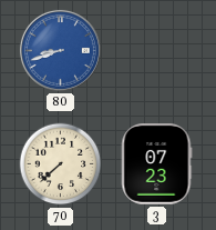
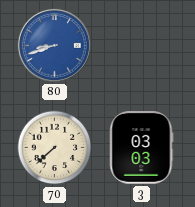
3: 07:23 -> 03:03 (142, 148)
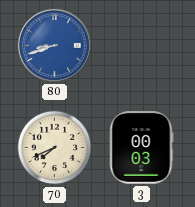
70: 7:38 -> 7:41 (55, 148)
3: 03:03 -> 00:03 (142, 148)
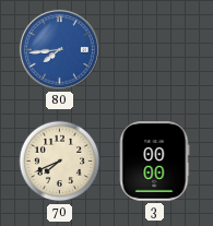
80: 8:42 -> 7:44 (59, 49)
3: 00:03 -> 00:00 (155, 162)
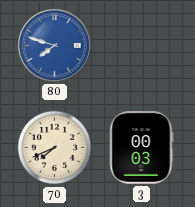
80: 7:44 -> 7:48 (54, 45)
3: 00:00 -> 00:03 (142, 148)
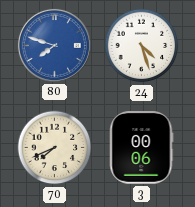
24: none -> 4:27 (142, 46)
3: 00:03 -> 00:06 (142, 148)
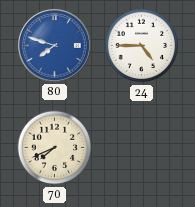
24: 4:27 -> 4:45 (142, 46)
3: 00:06 -> none (142, 148)
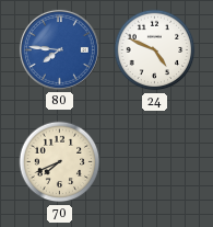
80: 7:48 -> 7:46 (59, 49)
24: 4:45 -> 4:49 (155, 50)
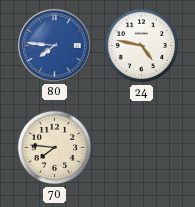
24: 4:49 -> 4:47 (142, 46)
70: 7:41 -> 7:46 (55, 148)
